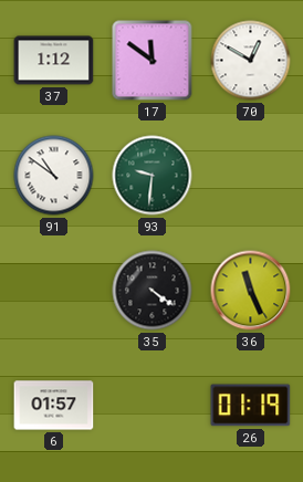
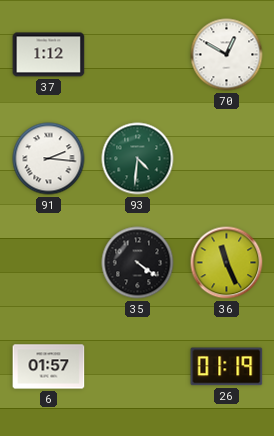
17: 11:51 -> none (153, 61)
91: 10:51 -> 2:16 (49, 159)
93: 9:31 -> 4:31 (138, 159)
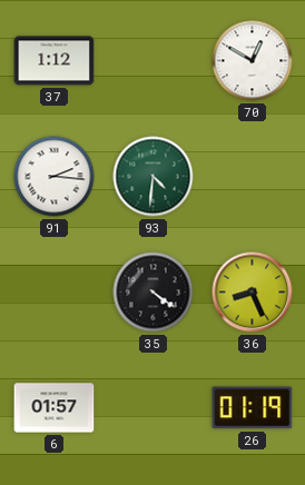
36: 11:26 -> 8:26 (253, 293)
